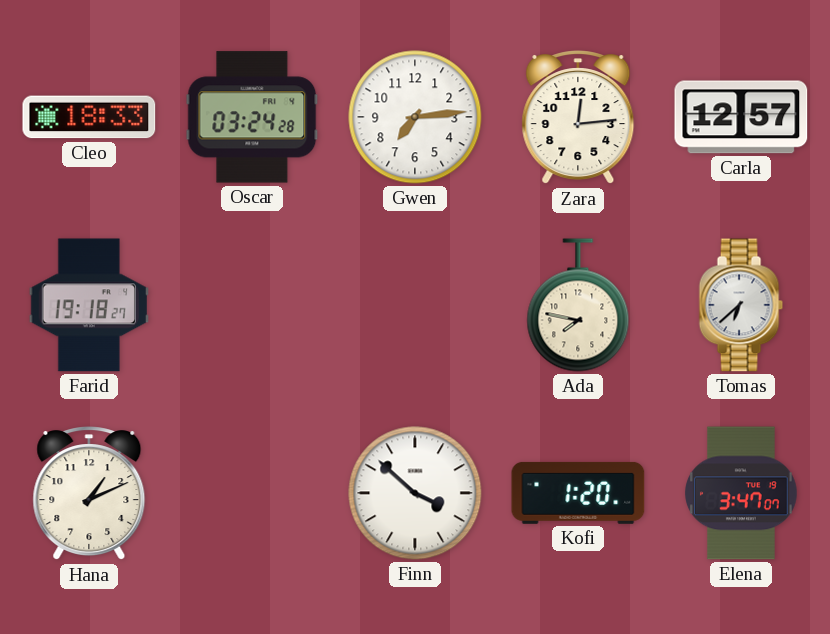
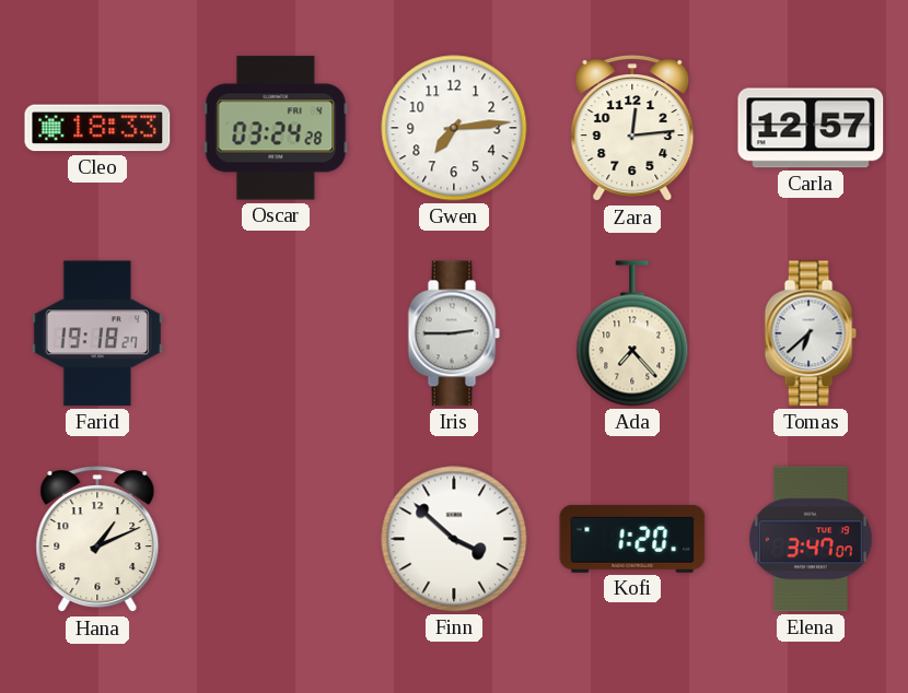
Iris: none -> 2:45 (454, 333)
Ada: 7:47 -> 7:23 (632, 333)
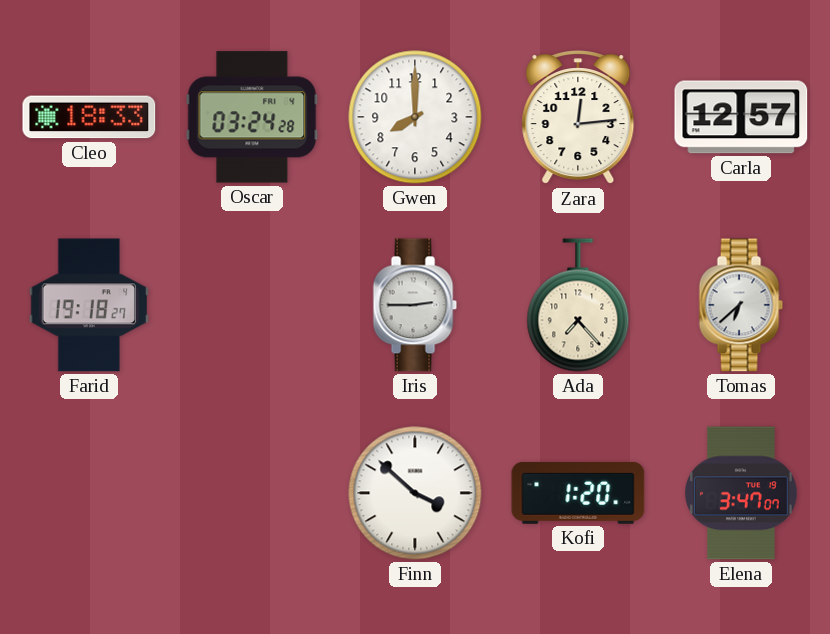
Gwen: 7:14 -> 8:00 (415, 117)
Hana: 1:11 -> none (97, 540)
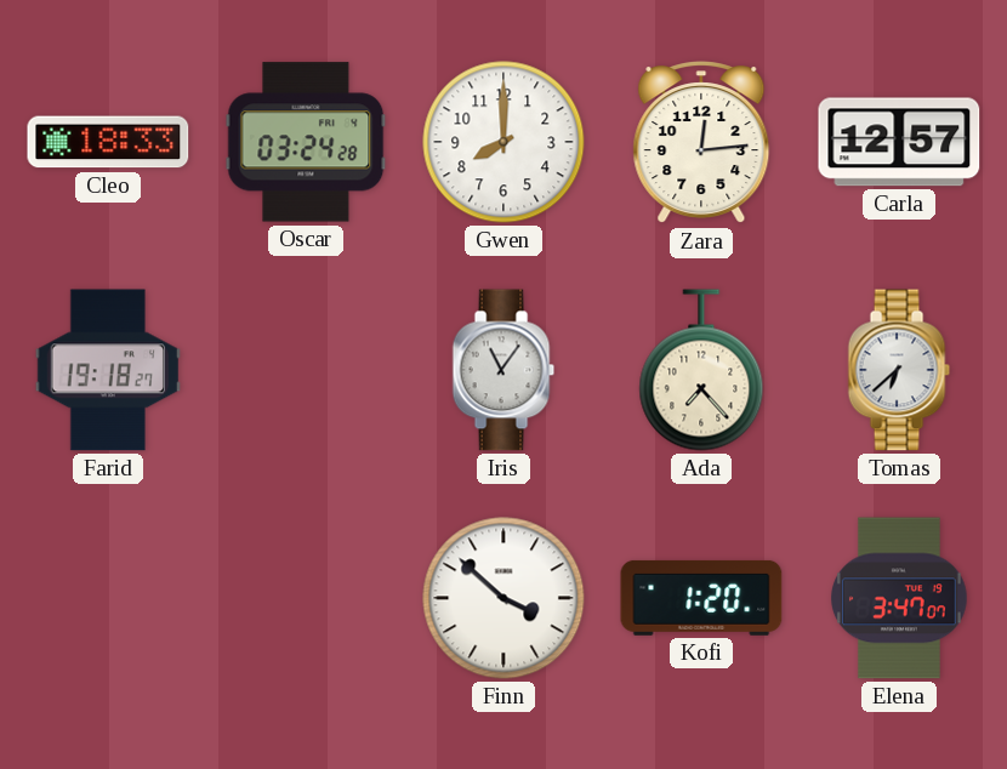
Iris: 2:45 -> 11:06 (503, 370)
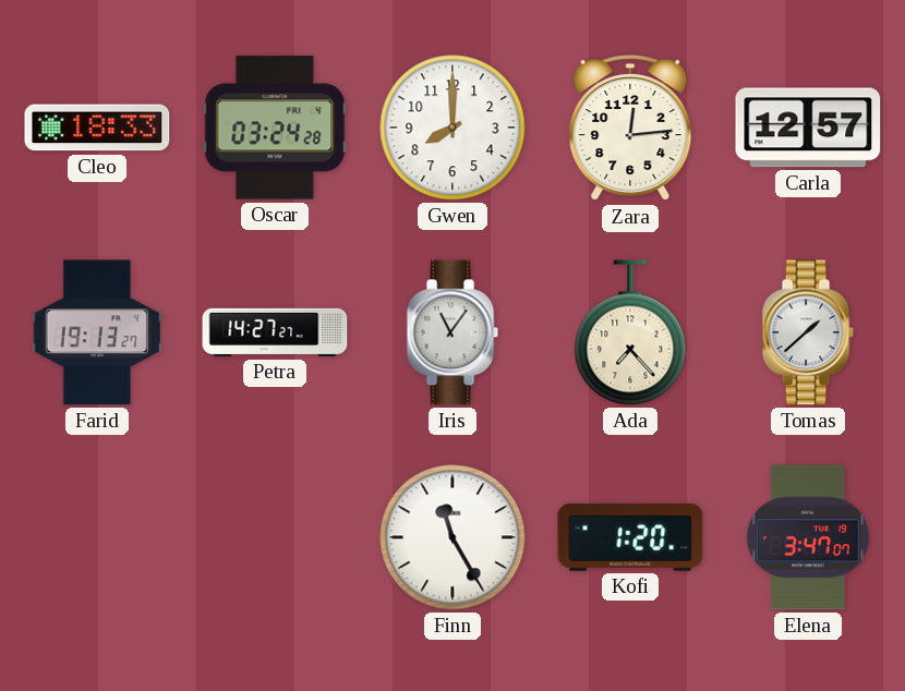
Farid: 19:18 -> 19:13 (96, 332)
Petra: none -> 14:27 (275, 332)
Tomas: 6:38 -> 1:38 (808, 332)
Finn: 3:52 -> 11:25 (452, 537)
